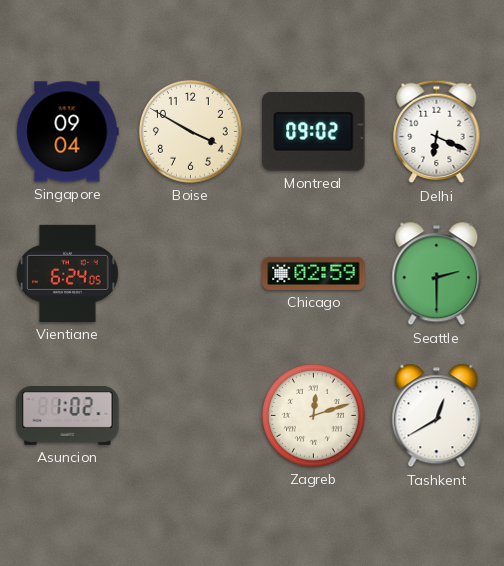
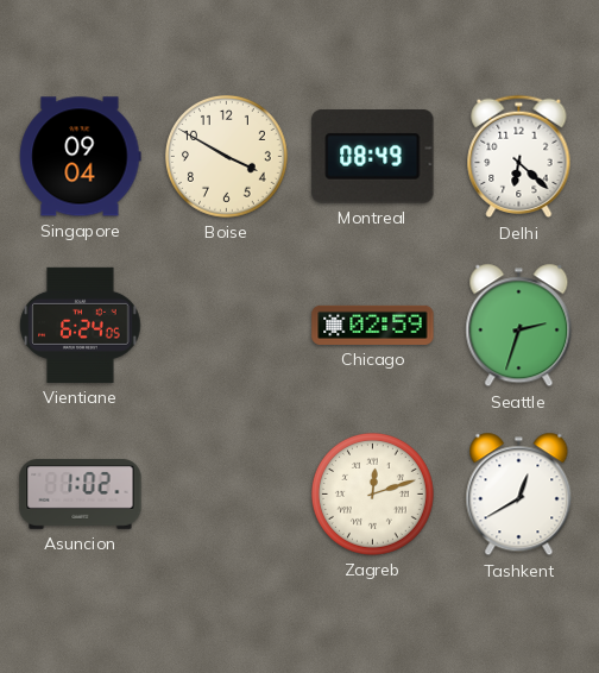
Montreal: 09:02 -> 08:49 (373, 157)
Delhi: 6:19 -> 6:22 (519, 157)
Seattle: 2:30 -> 2:33 (519, 326)
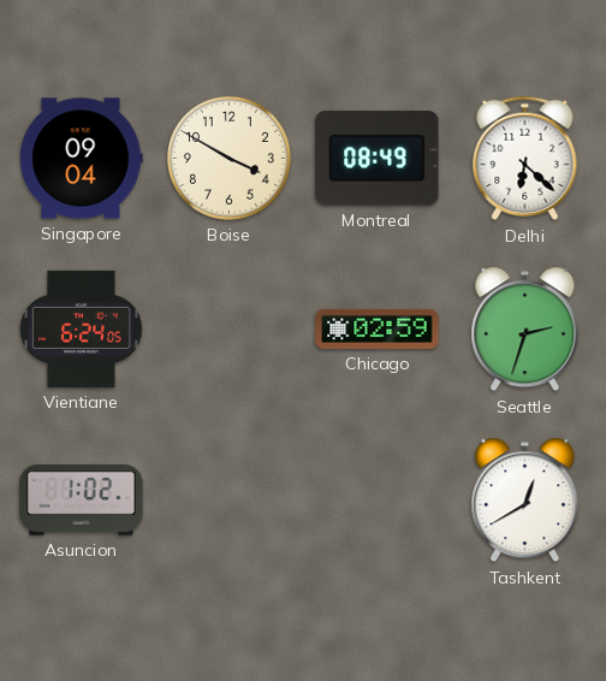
Zagreb: 12:12 -> none (372, 493)
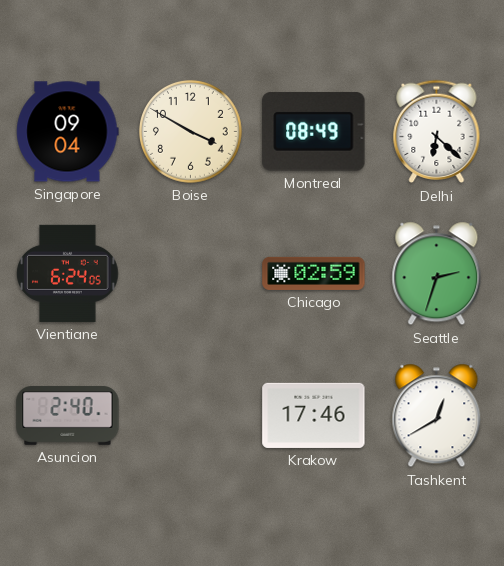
Asuncion: 1:02 -> 2:40 (68, 416)
Krakow: none -> 17:46 (314, 415)
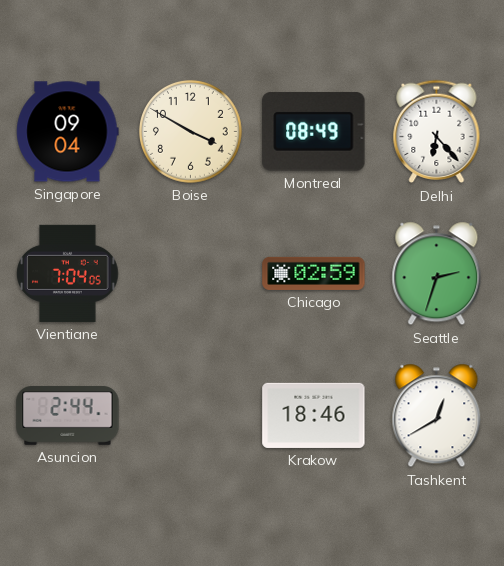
Delhi: 6:22 -> 6:23 (437, 132)
Vientiane: 6:24 -> 7:04 (68, 273)
Asuncion: 2:40 -> 2:44 (68, 416)
Krakow: 17:46 -> 18:46 (314, 415)
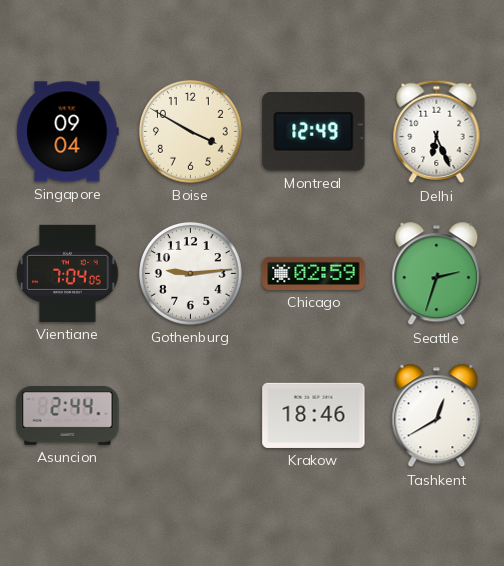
Montreal: 08:49 -> 12:49 (314, 132)
Delhi: 6:23 -> 6:26 (437, 132)
Gothenburg: none -> 9:14 (190, 273)
